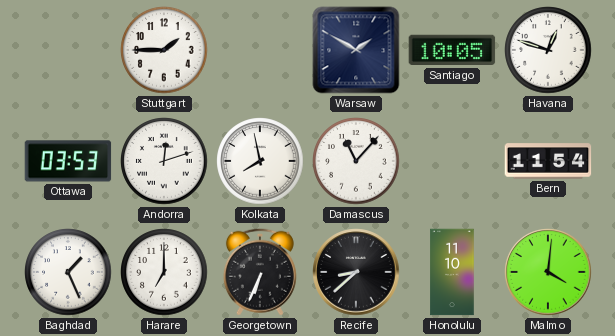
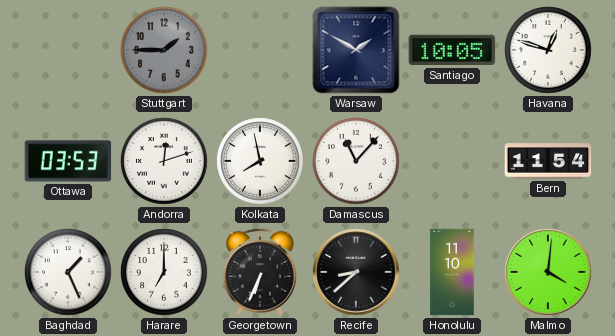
Stuttgart dial: white -> grey (164, 50)
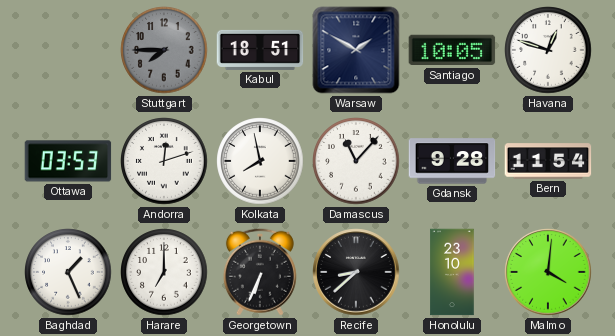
Stuttgart: 1:45 -> 7:45 (164, 50)
Kabul: none -> 18:51 (260, 50)
Gdansk: none -> 9:28 (452, 161)
Honolulu: 11:10 -> 23:10 (452, 272)
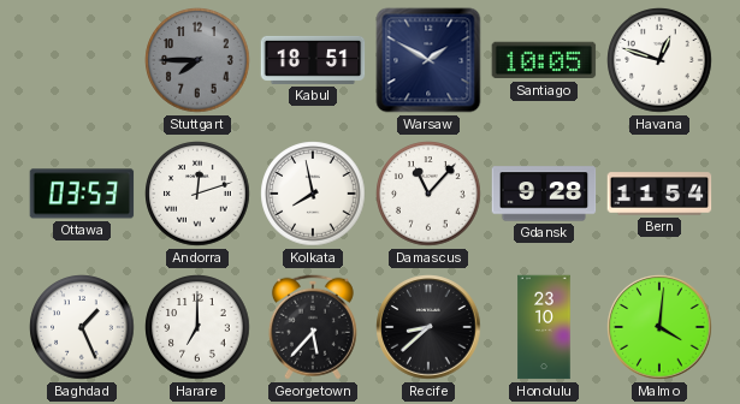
Georgetown: 6:34 -> 5:37 (313, 327)
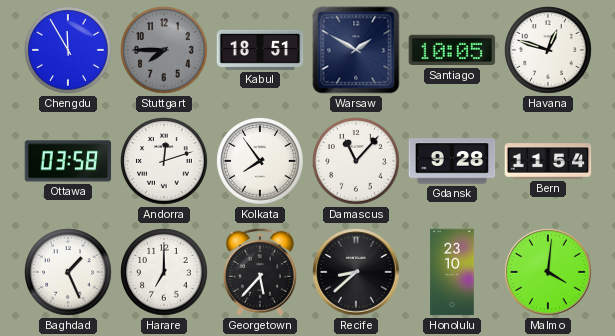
Chengdu: none -> 11:55 (68, 50)
Ottawa: 03:53 -> 03:58 (68, 161)
Kolkata: 7:58 -> 7:54 (260, 161)
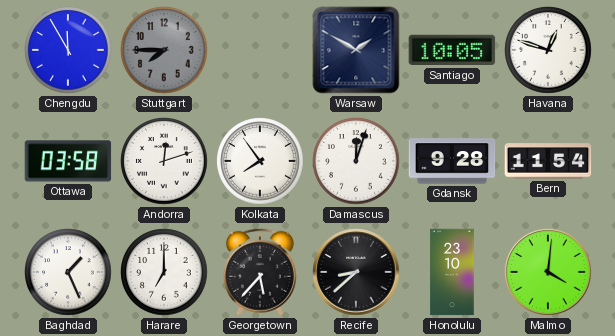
Kabul: 18:51 -> none (260, 50)
Damascus: 11:07 -> 12:03 (356, 161)
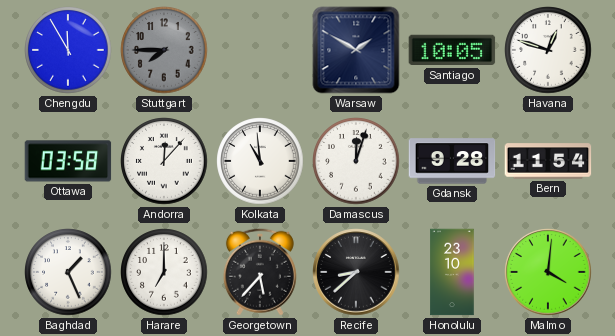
Andorra: 12:12 -> 12:07 (164, 161)
Kolkata: 7:54 -> 10:59 (260, 161)
